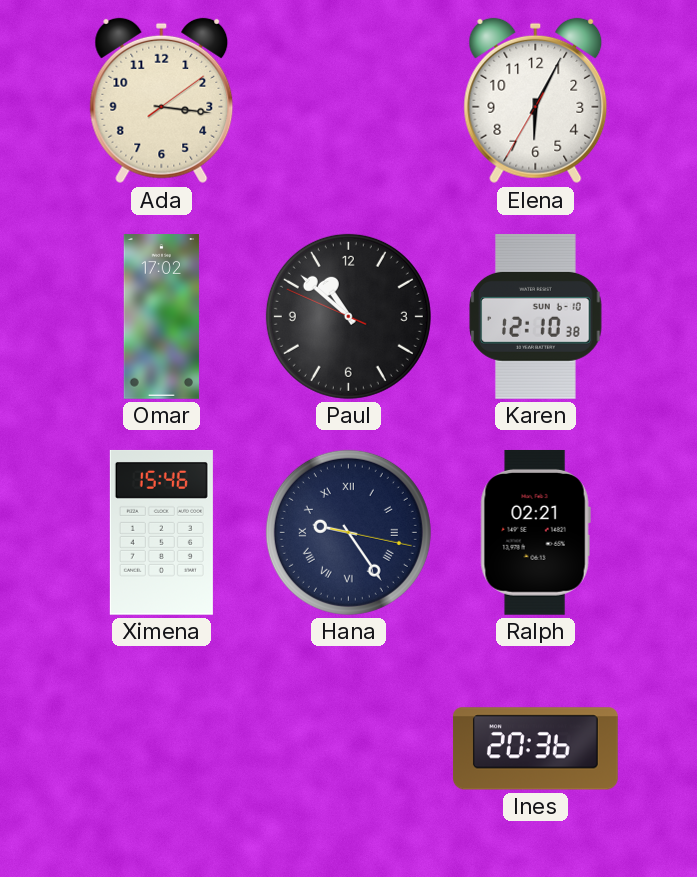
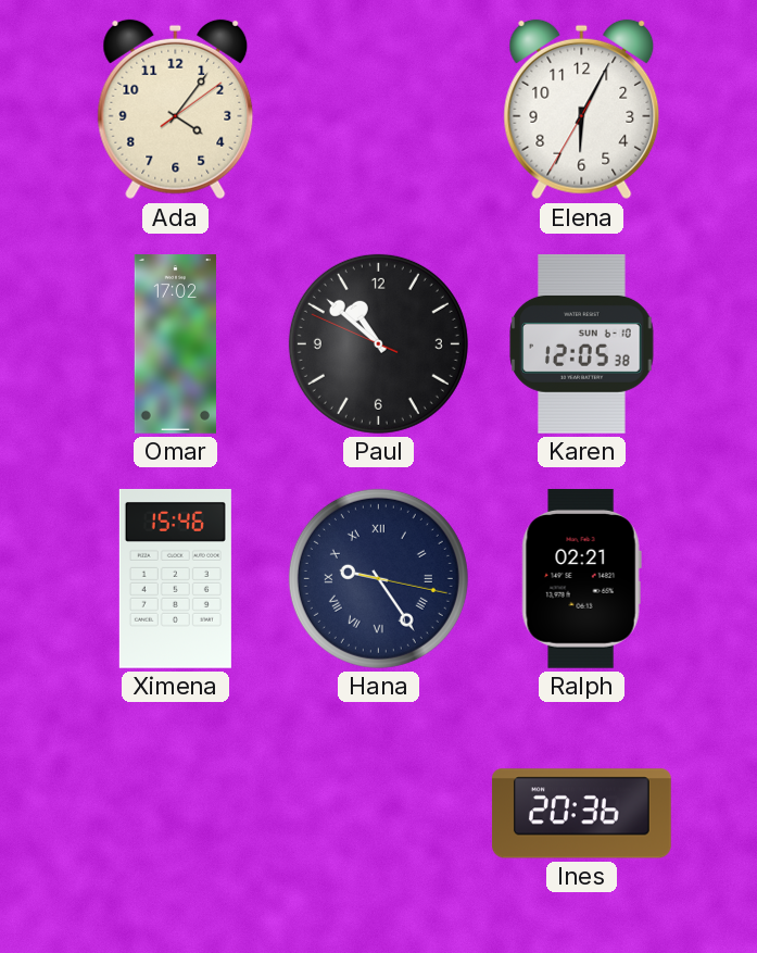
Ada: 3:16 -> 4:06 (176, 110)
Karen: 12:10 -> 12:05 (582, 344)
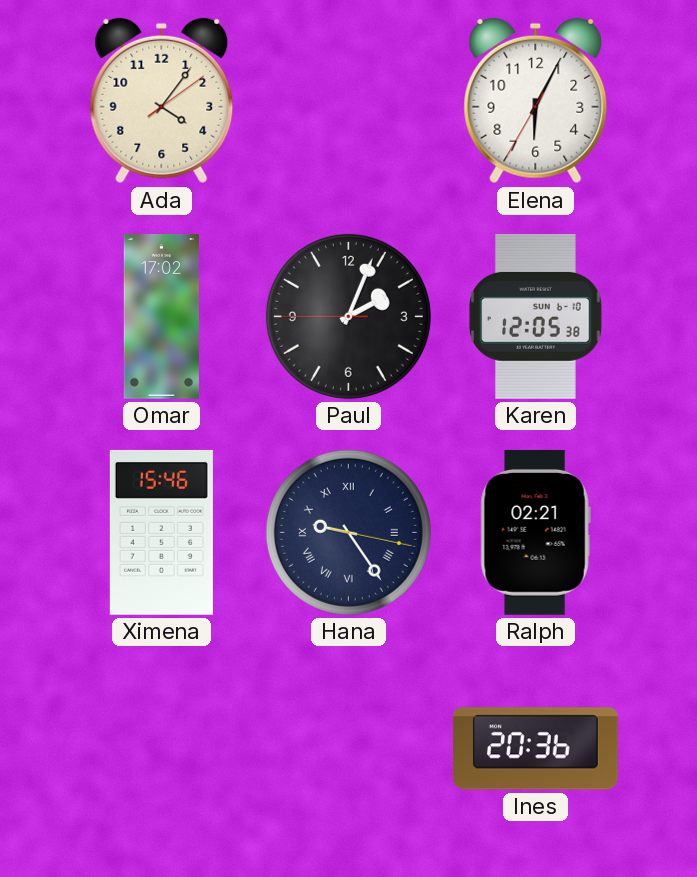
Paul: 10:51 -> 2:03 (348, 316)
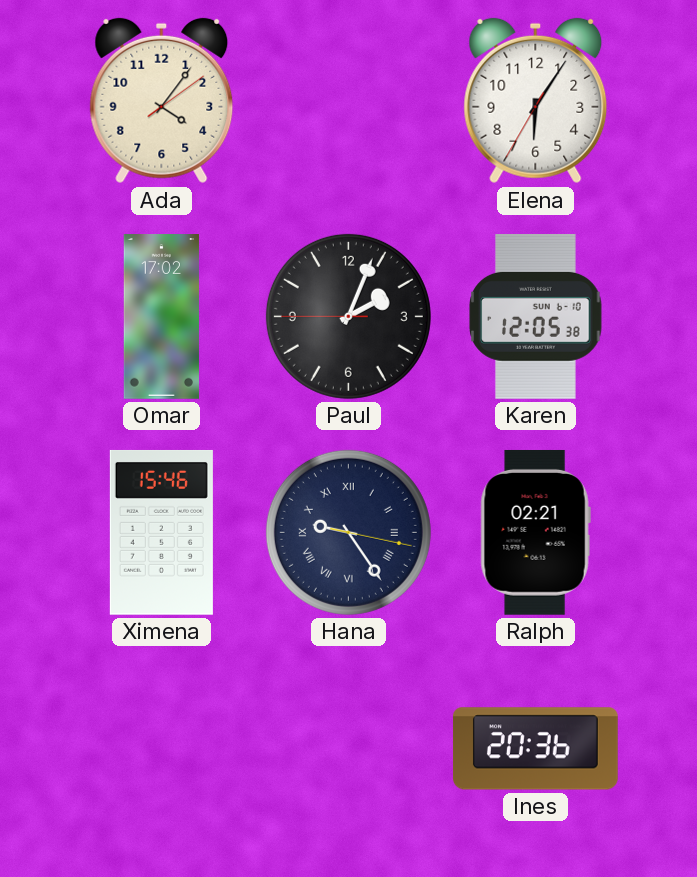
Elena: 6:04 -> 6:05 (536, 101)
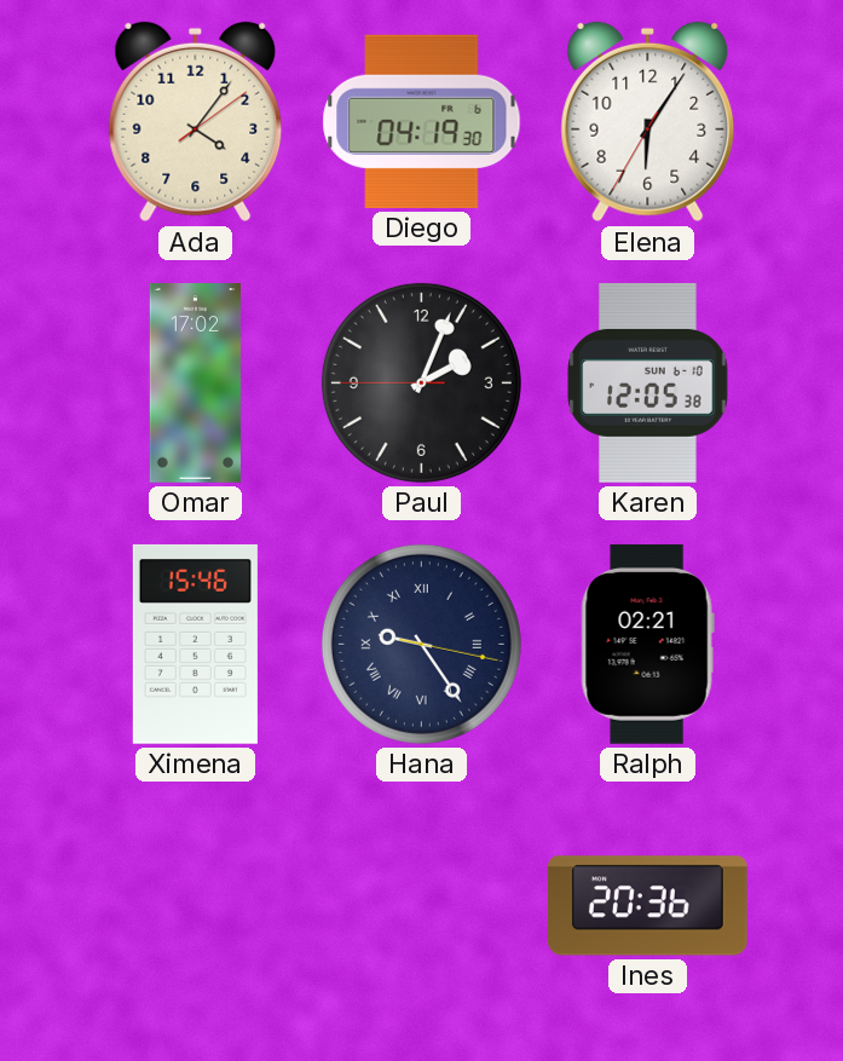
Diego: none -> 04:19 (422, 121)
